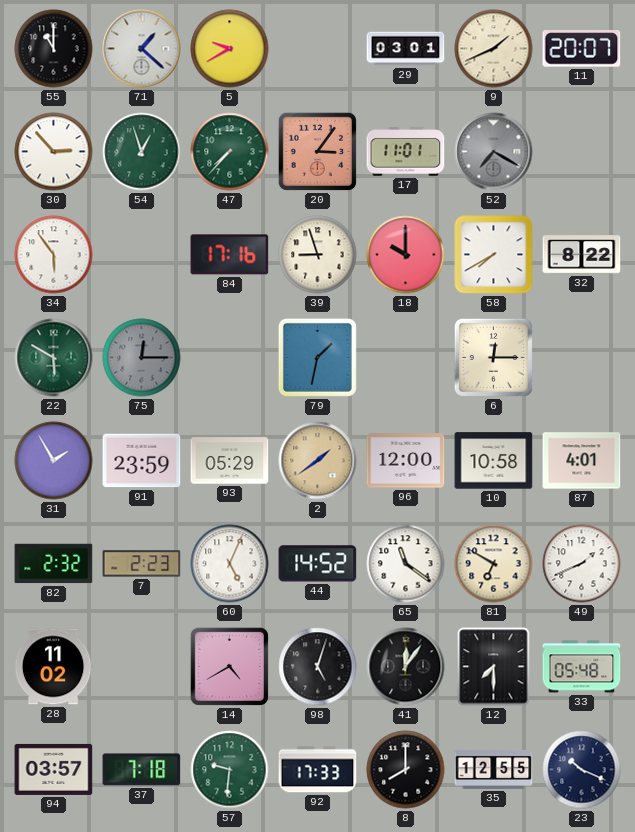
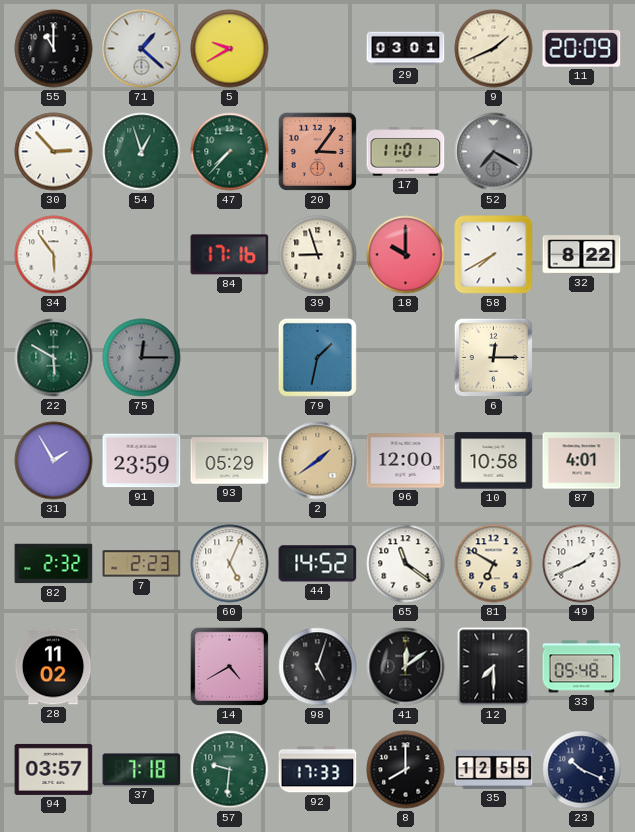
11: 20:07 -> 20:09 (582, 49)
41: 12:06 -> 12:09 (406, 667)
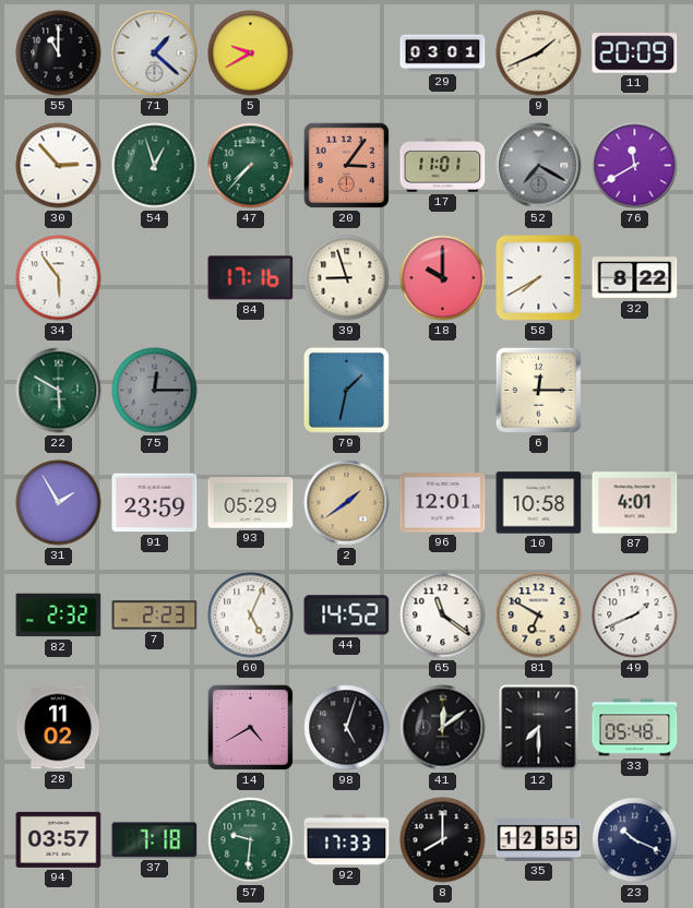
76: none -> 11:40 (635, 166)
96: 12:00 -> 12:01 (443, 503)
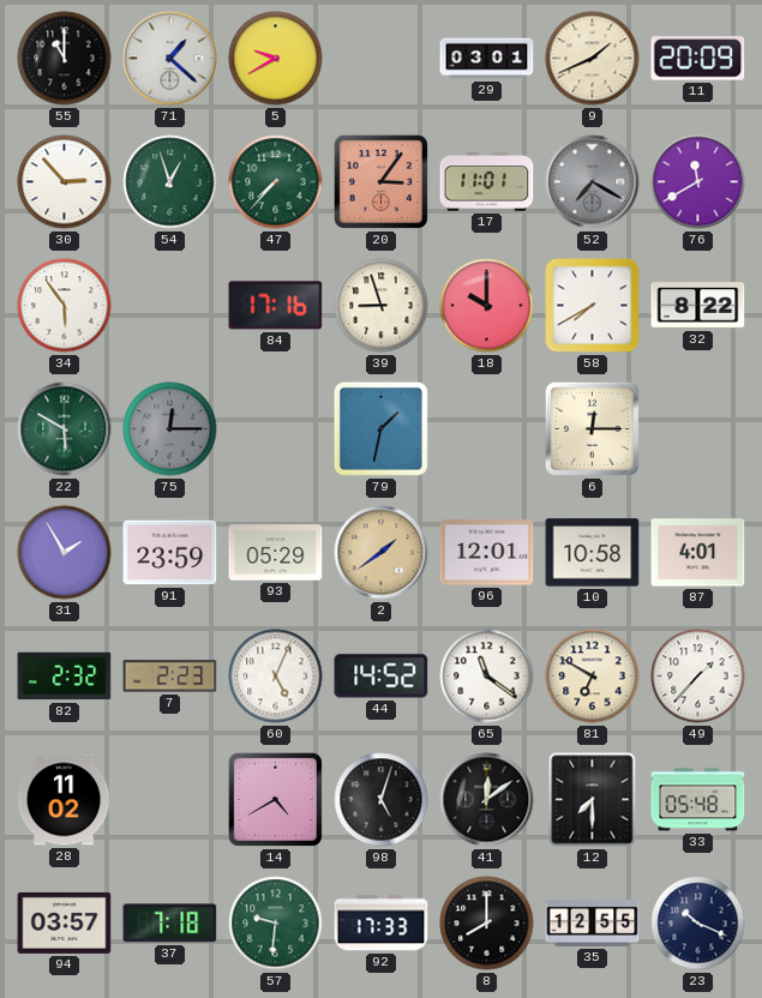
49: 1:41 -> 1:37 (698, 677)
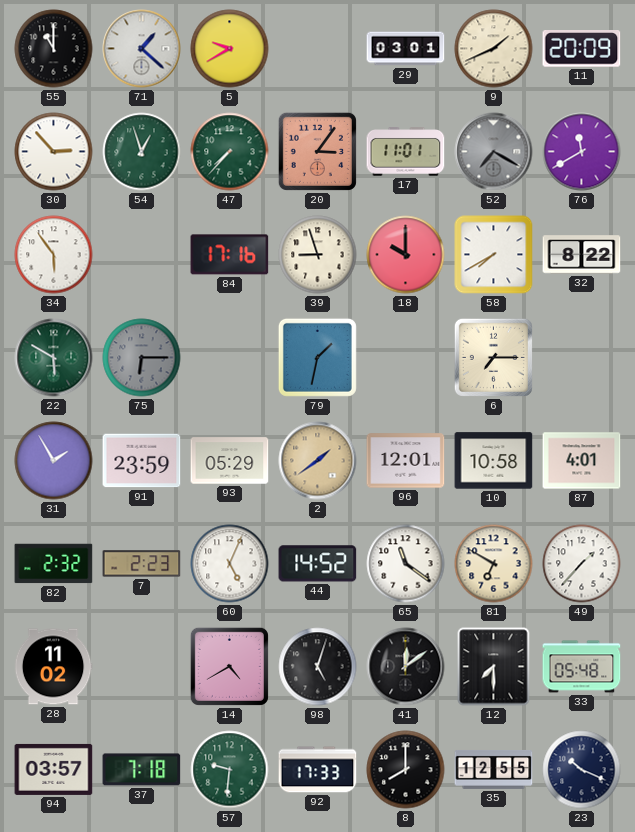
75: 12:15 -> 6:15 (142, 358)
6: 12:15 -> 7:15 (493, 357)
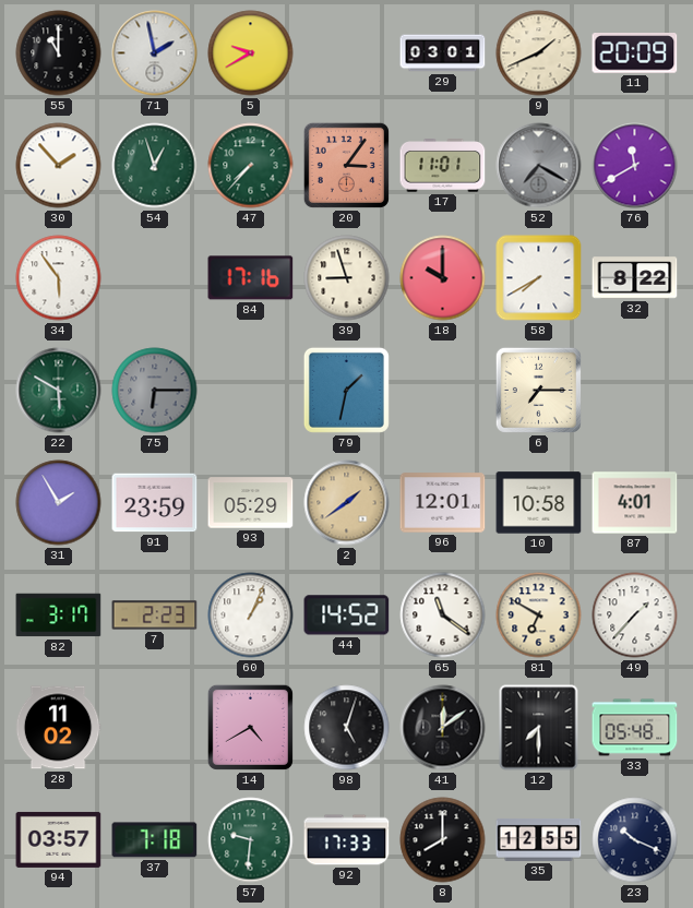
71: 1:22 -> 1:58 (155, 53)
30: 2:53 -> 1:53 (59, 166)
82: 2:32 -> 3:17 (59, 616)
60: 5:04 -> 1:04 (251, 616)
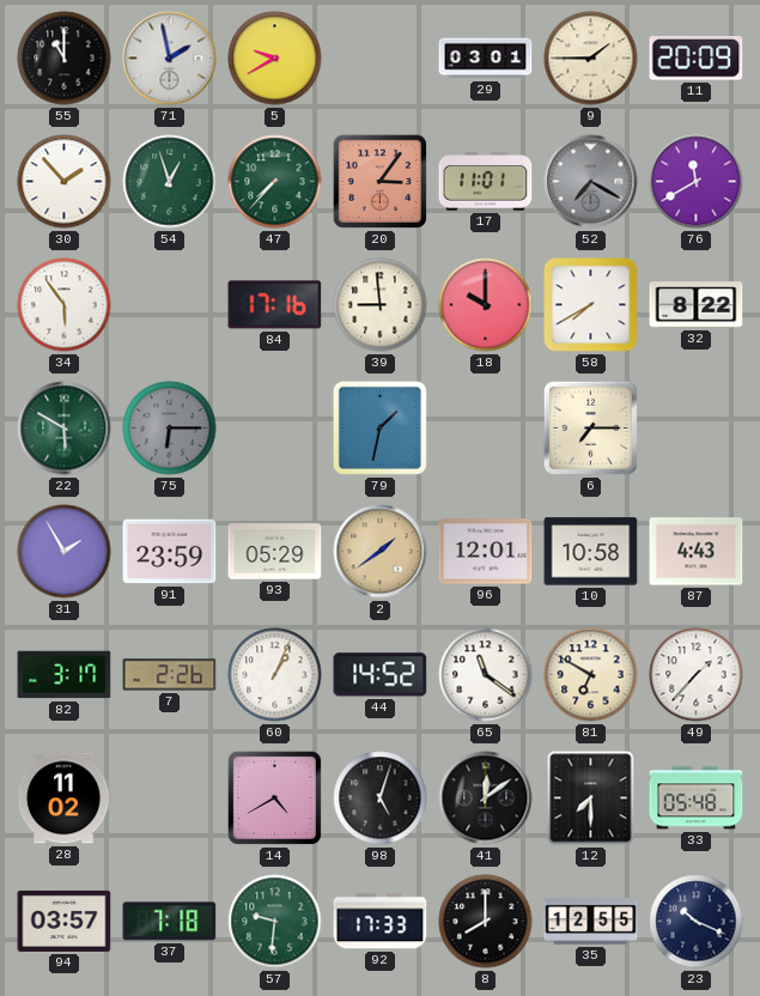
9: 1:41 -> 1:45 (591, 59)
39: 8:57 -> 8:59 (381, 305)
87: 4:01 -> 4:43 (697, 552)
7: 2:23 -> 2:26 (170, 675)
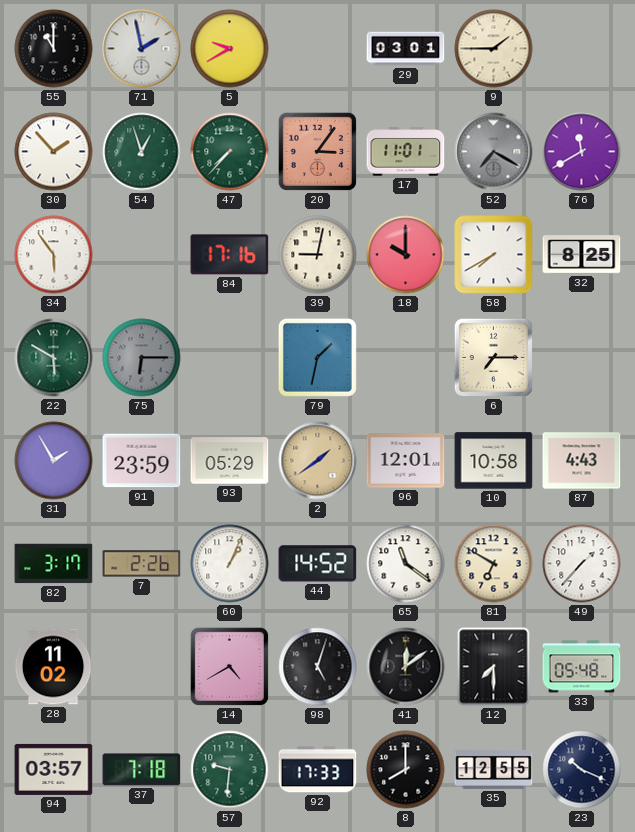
11: 20:09 -> none (697, 59)
39: 8:59 -> 9:02 (318, 255)
32: 8:22 -> 8:25 (582, 255)
